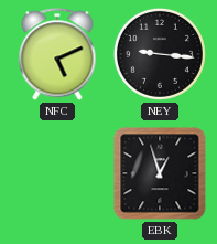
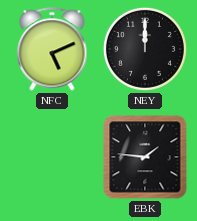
NEY: 9:16 -> 12:00 (145, 49)
EBK: 12:57 -> 1:46 (145, 157)
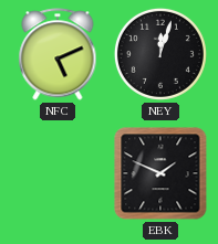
NEY: 12:00 -> 12:03 (160, 54)
EBK: 1:46 -> 1:49 (160, 173)
